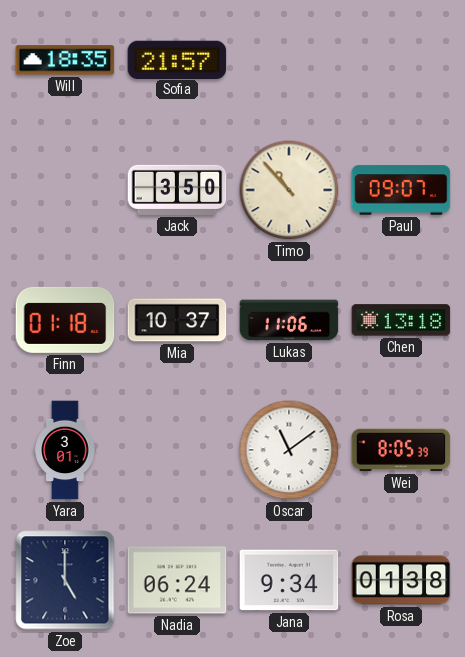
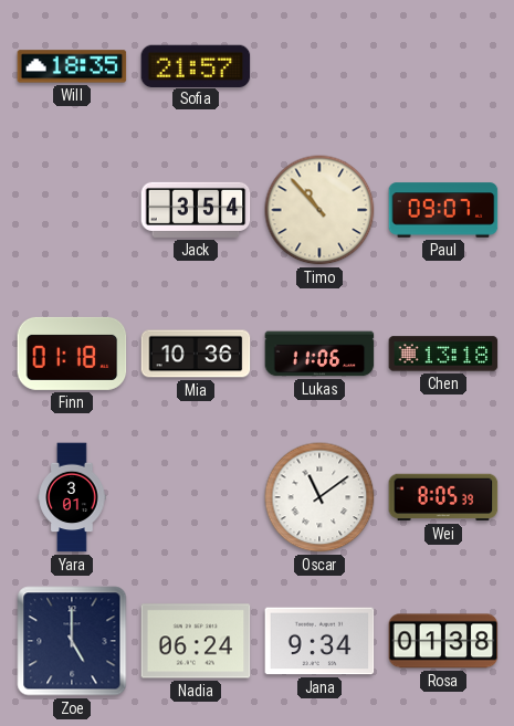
Jack: 3:50 -> 3:54 (196, 210)
Mia: 10:37 -> 10:36 (196, 354)
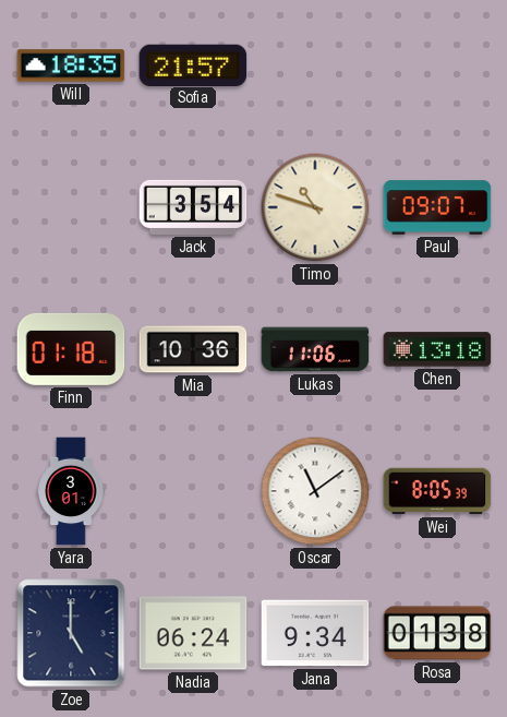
Timo: 10:53 -> 10:48 (315, 207)
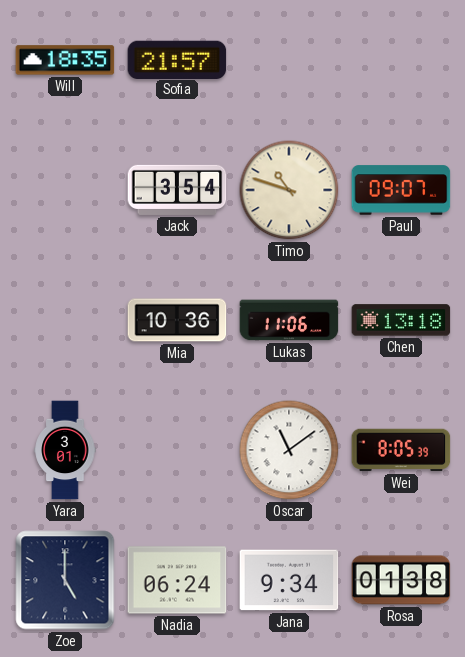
Finn: 01:18 -> none (71, 349)
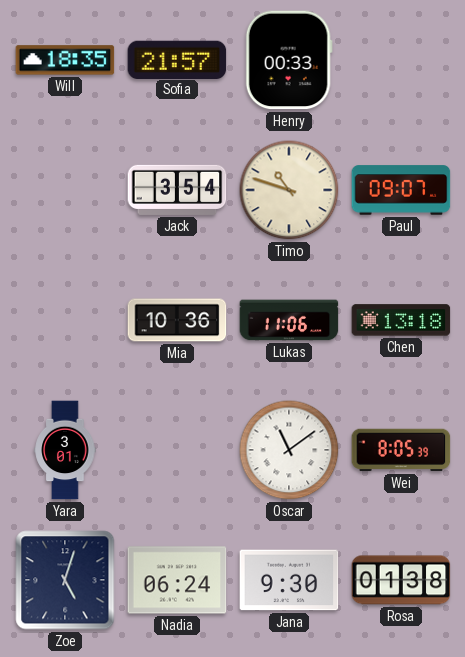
Henry: none -> 00:33 (289, 60)
Zoe: 5:00 -> 5:03 (65, 580)
Jana: 9:34 -> 9:30 (289, 580)
